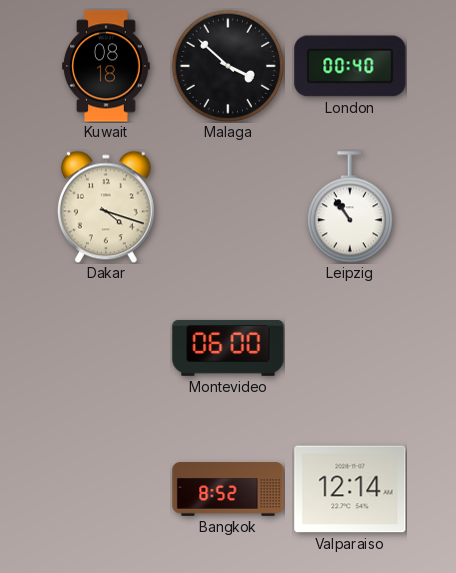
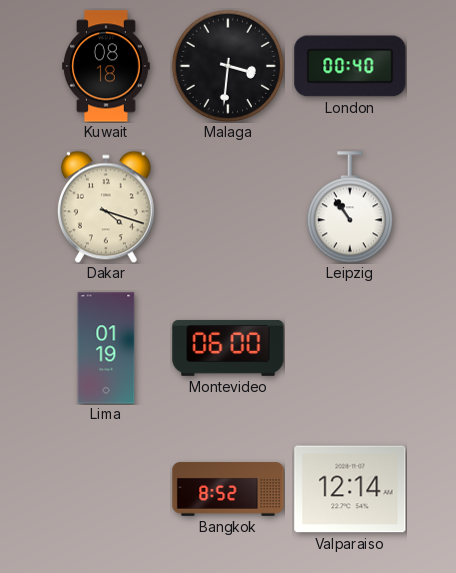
Malaga: 3:52 -> 3:31 (228, 66)
Lima: none -> 01:19 (106, 348)
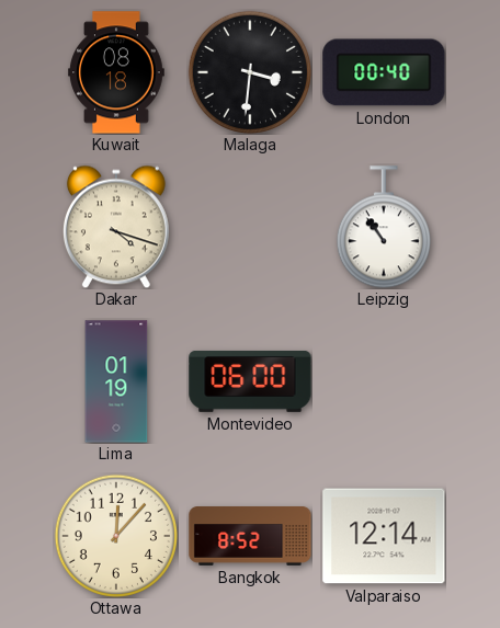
Ottawa: none -> 12:07 (116, 536)
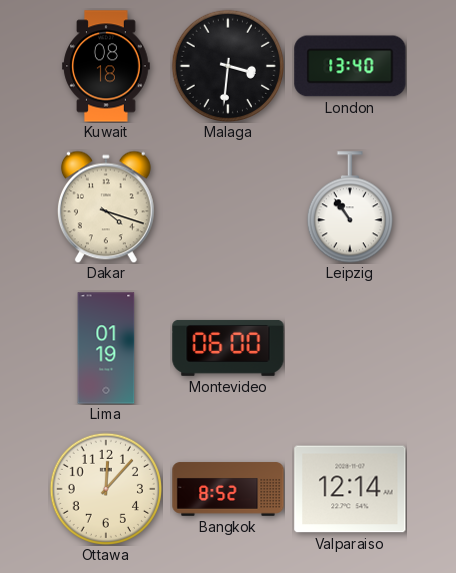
London: 00:40 -> 13:40 (350, 66)
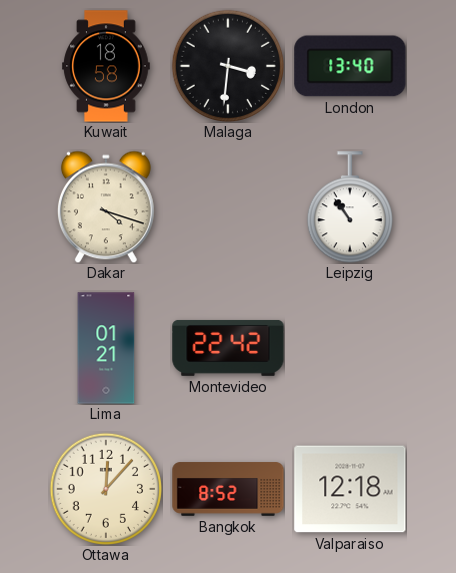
Kuwait: 08:18 -> 18:58 (106, 66)
Lima: 01:19 -> 01:21 (106, 348)
Montevideo: 06:00 -> 22:42 (228, 348)
Valparaiso: 12:14 -> 12:18 (350, 489)
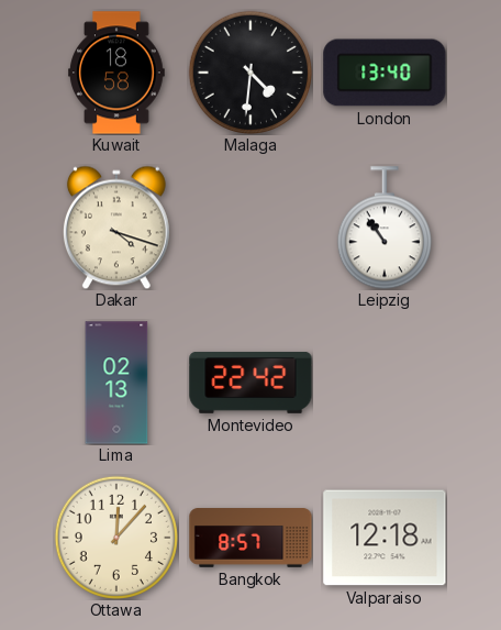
Malaga: 3:31 -> 4:31 (250, 73)
Lima: 01:21 -> 02:13 (116, 383)
Bangkok: 8:52 -> 8:57 (250, 538)
